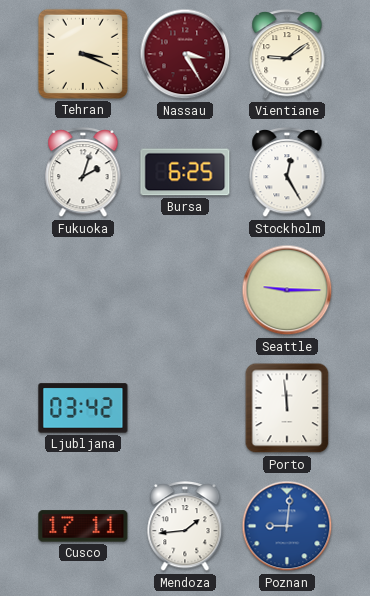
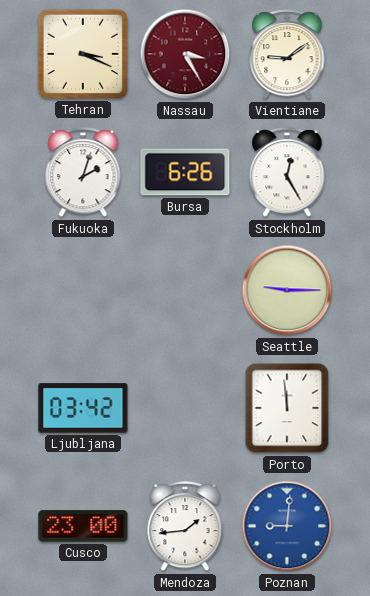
Bursa: 6:25 -> 6:26 (185, 172)
Cusco: 17:11 -> 23:00 (83, 526)
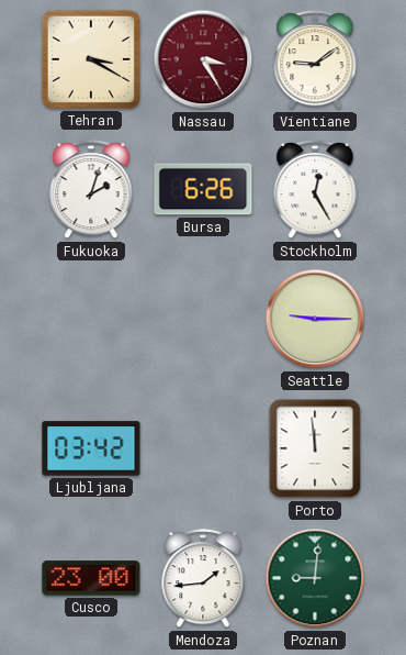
Tehran: 3:19 -> 3:20 (91, 59)
Poznan dial: blue -> green (315, 578)
